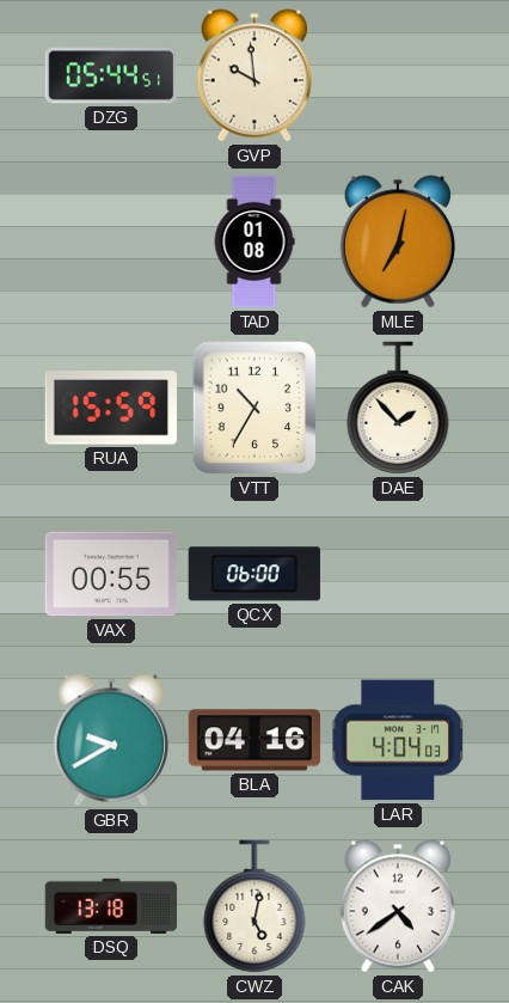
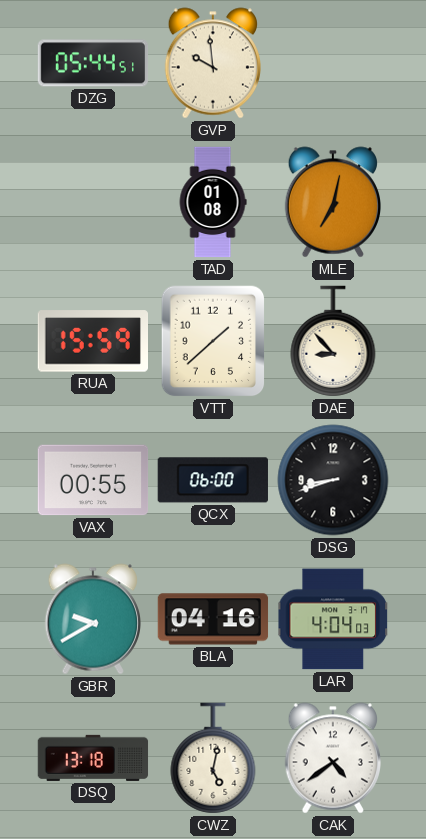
VTT: 10:35 -> 1:38 (213, 341)
DAE: 1:53 -> 8:53 (333, 341)
DSG: none -> 8:42 (333, 480)
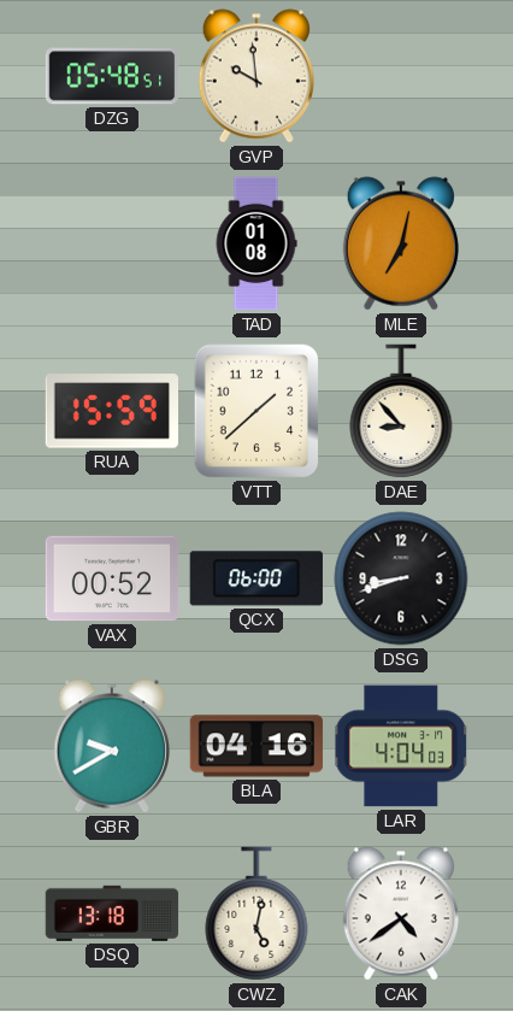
DZG: 05:44 -> 05:48 (112, 76)
VAX: 00:55 -> 00:52 (112, 578)
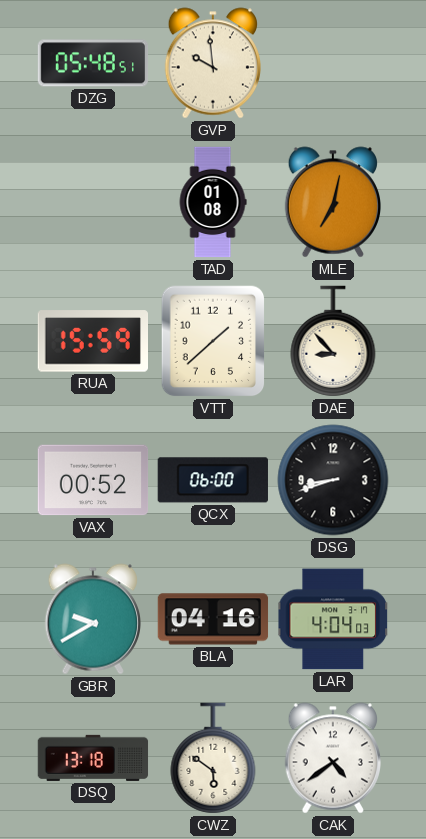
CWZ: 5:02 -> 5:51 (213, 758)
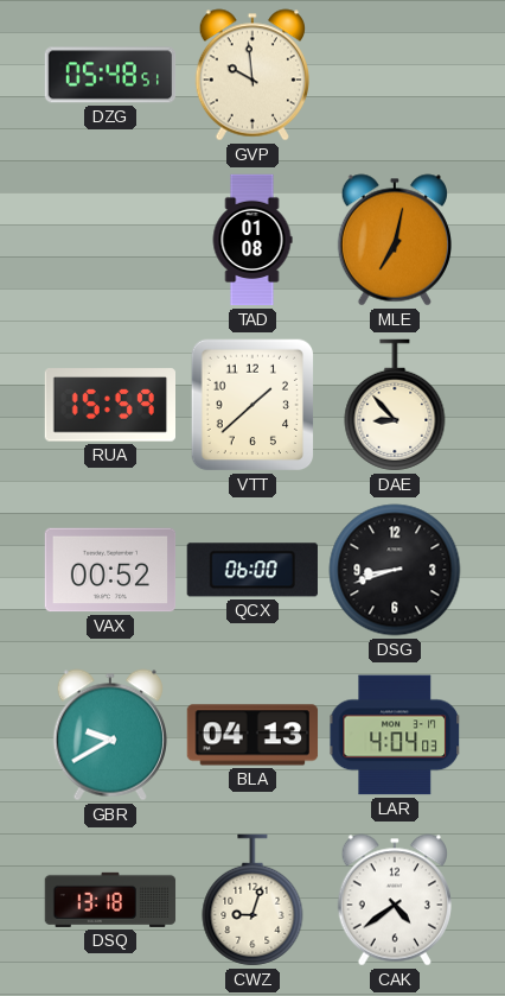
BLA: 04:16 -> 04:13 (252, 735)
CWZ: 5:51 -> 9:03 (252, 900)
